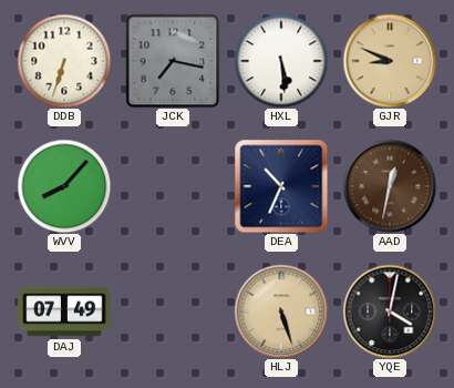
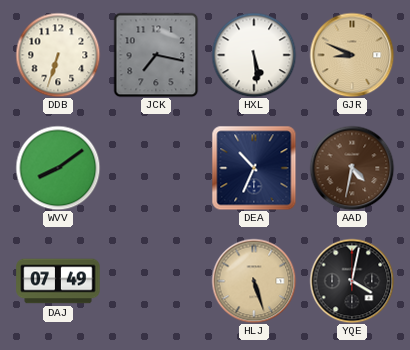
WVV: 8:07 -> 8:09 (58, 168)
AAD: 12:32 -> 4:32 (352, 168)
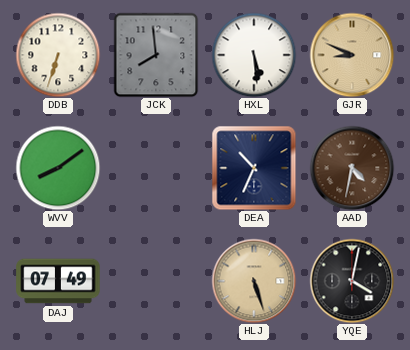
JCK: 7:17 -> 7:59 (156, 55)
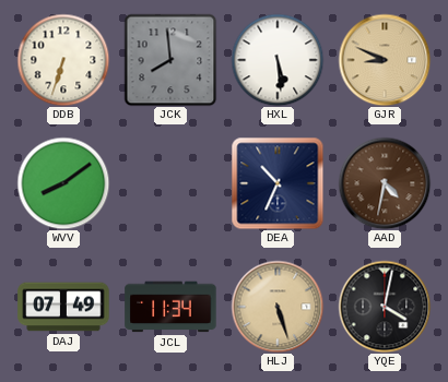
JCL: none -> 11:34 (170, 307)
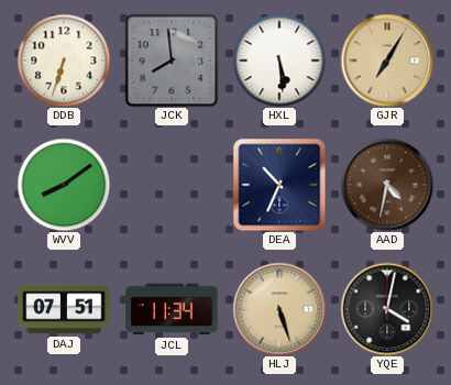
GJR: 8:49 -> 7:05 (387, 61)
DAJ: 07:49 -> 07:51 (64, 309)
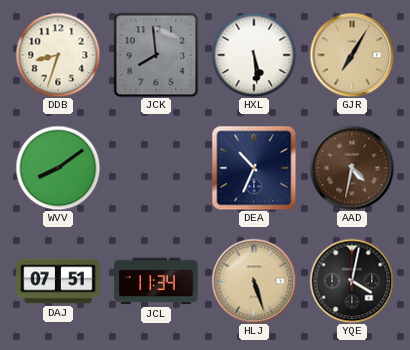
DDB: 6:33 -> 8:33 (58, 55)
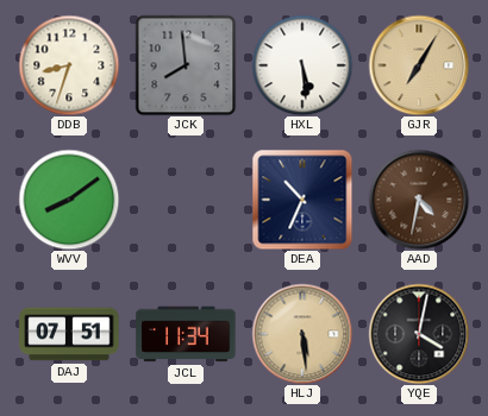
HLJ: 5:27 -> 5:29 (302, 334)
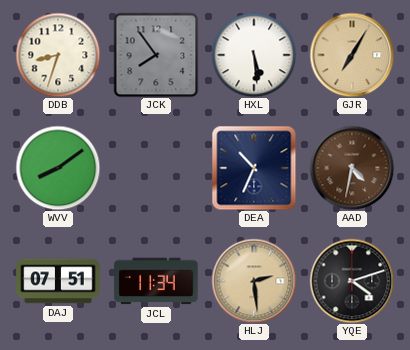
JCK: 7:59 -> 7:54 (156, 55)
HLJ: 5:29 -> 2:29 (254, 281)
YQE: 4:02 -> 4:12 (352, 281)
